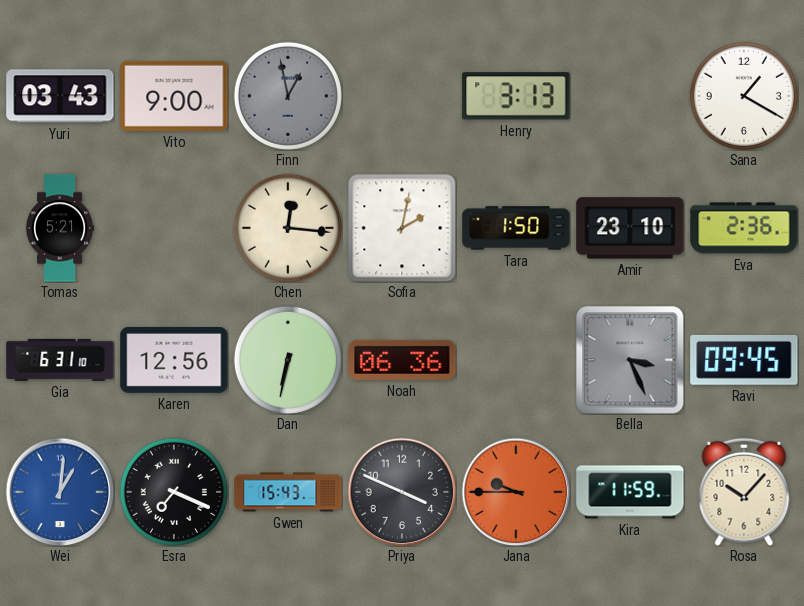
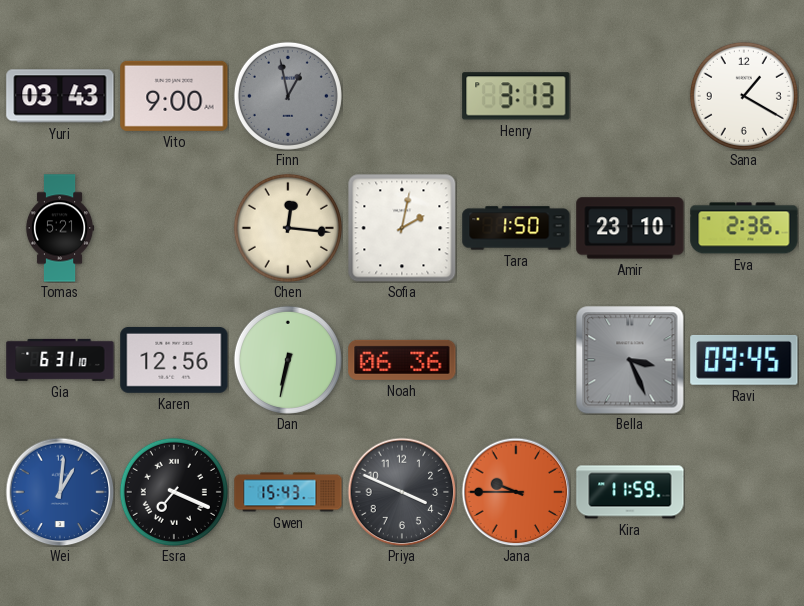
Rosa: 10:07 -> none (744, 492)
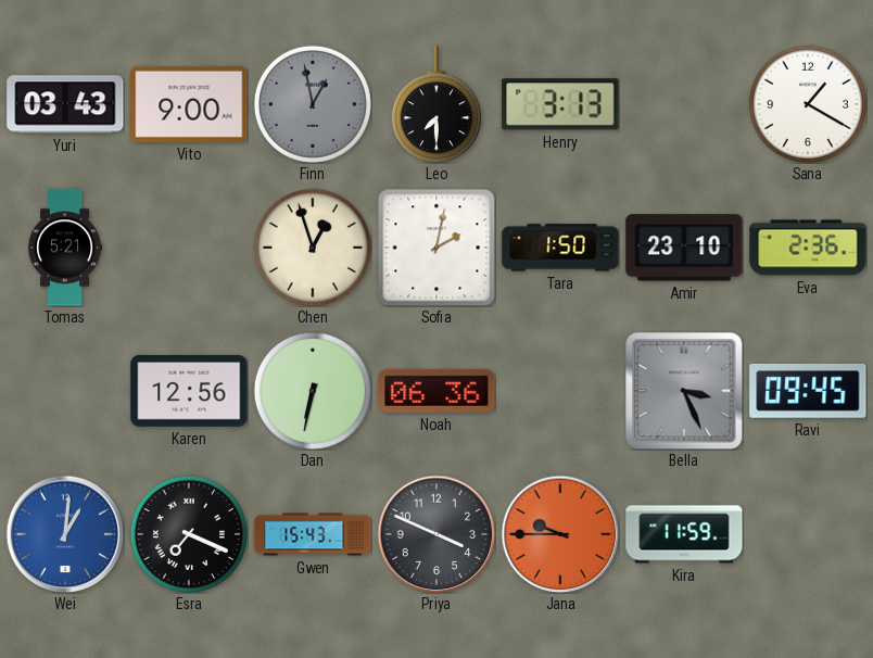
Leo: none -> 7:30 (436, 104)
Chen: 12:16 -> 12:57 (313, 248)
Gia: 6:31 -> none (60, 360)
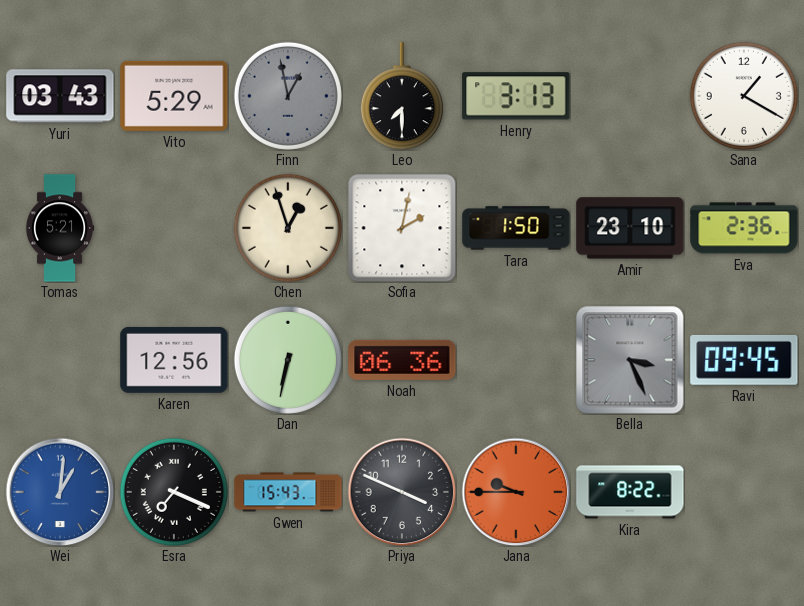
Vito: 9:00 -> 5:29 (174, 96)
Kira: 11:59 -> 8:22 (630, 492)
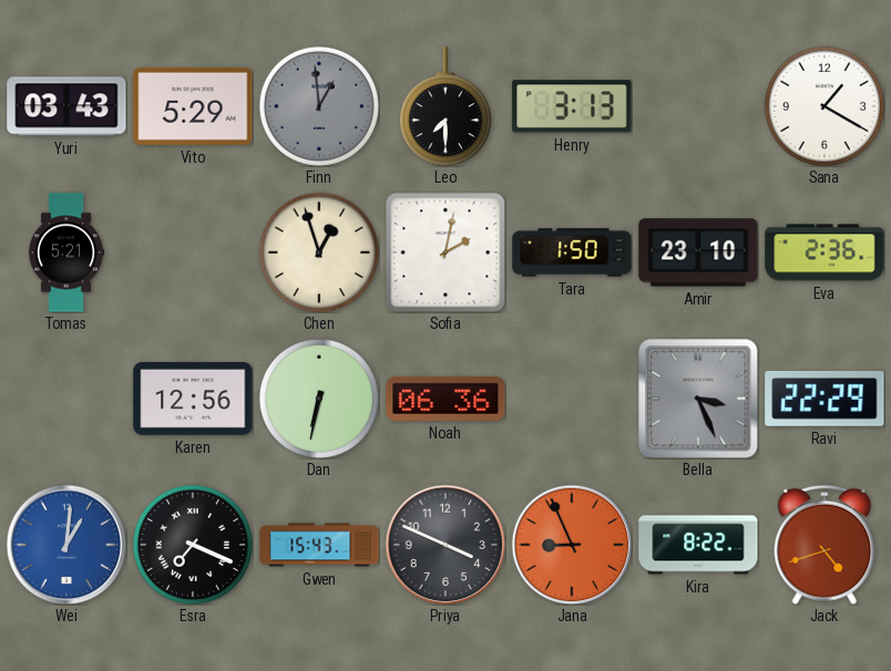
Finn: 12:58 -> 12:59 (319, 106)
Ravi: 09:45 -> 22:29 (825, 399)
Jana: 9:45 -> 8:56 (572, 545)
Jack: none -> 4:42 (825, 545)
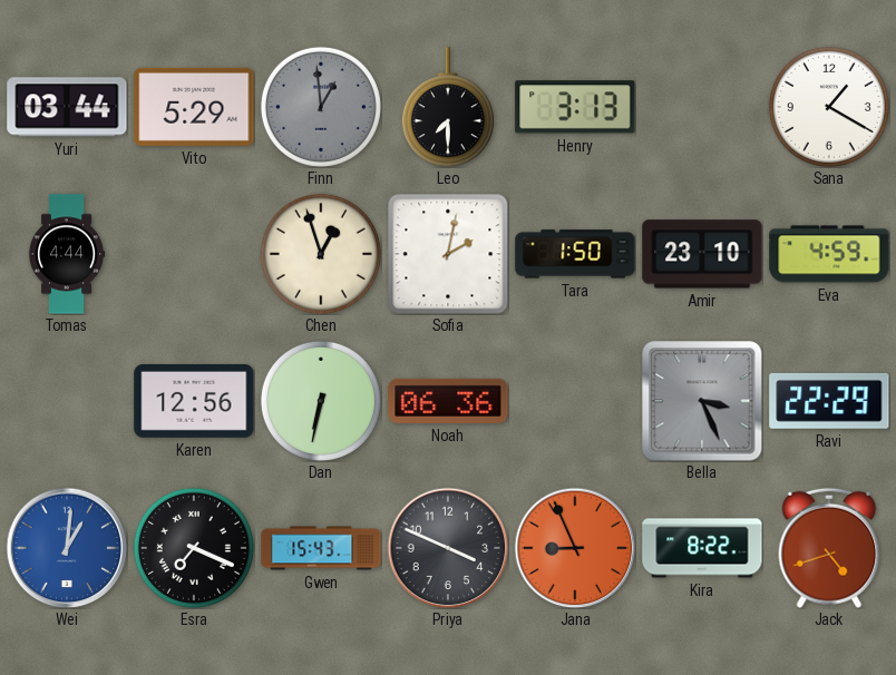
Yuri: 03:43 -> 03:44 (67, 107)
Tomas: 5:21 -> 4:44 (67, 254)
Eva: 2:36 -> 4:59 (829, 254)
